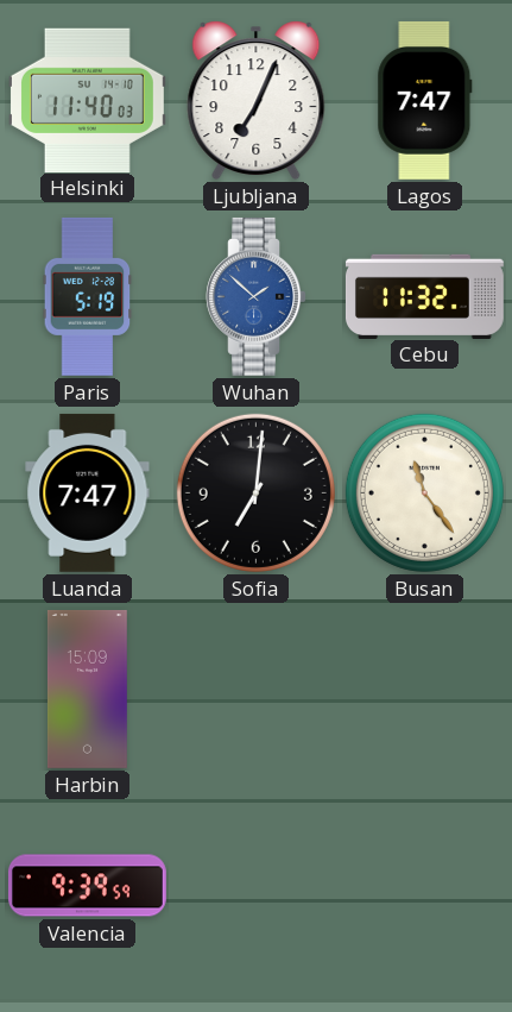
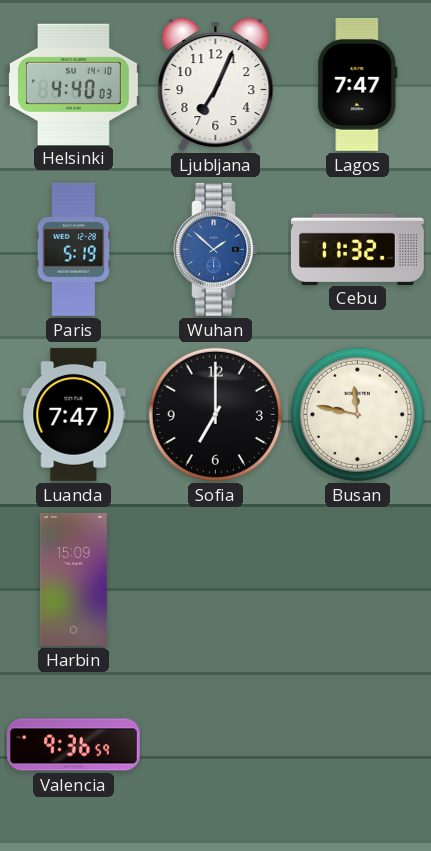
Helsinki: 11:40 -> 4:40 (73, 84)
Sofia: 7:01 -> 7:00 (215, 414)
Busan: 11:24 -> 11:47 (357, 414)
Valencia: 9:39 -> 9:36 (73, 745)
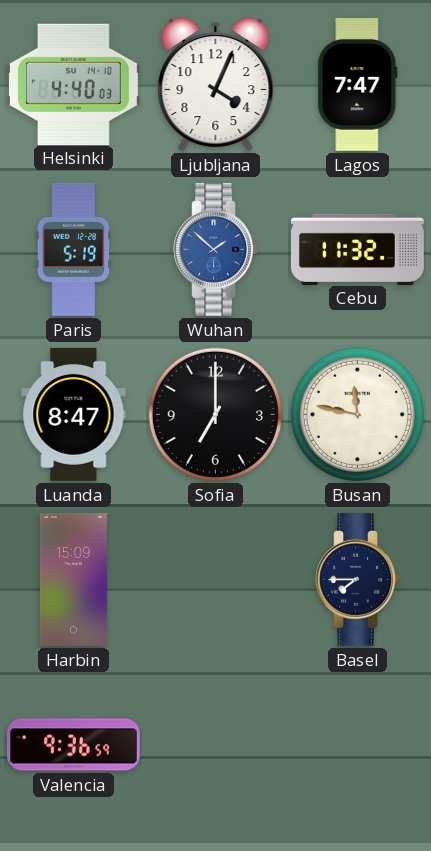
Ljubljana: 7:04 -> 4:04 (216, 85)
Luanda: 7:47 -> 8:47 (74, 414)
Basel: none -> 7:45 (357, 579)
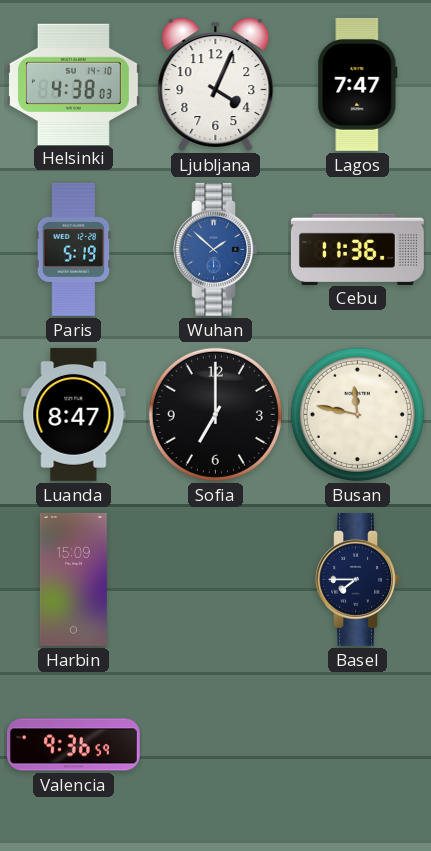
Helsinki: 4:40 -> 4:38 (73, 84)
Cebu: 11:32 -> 11:36 (357, 249)
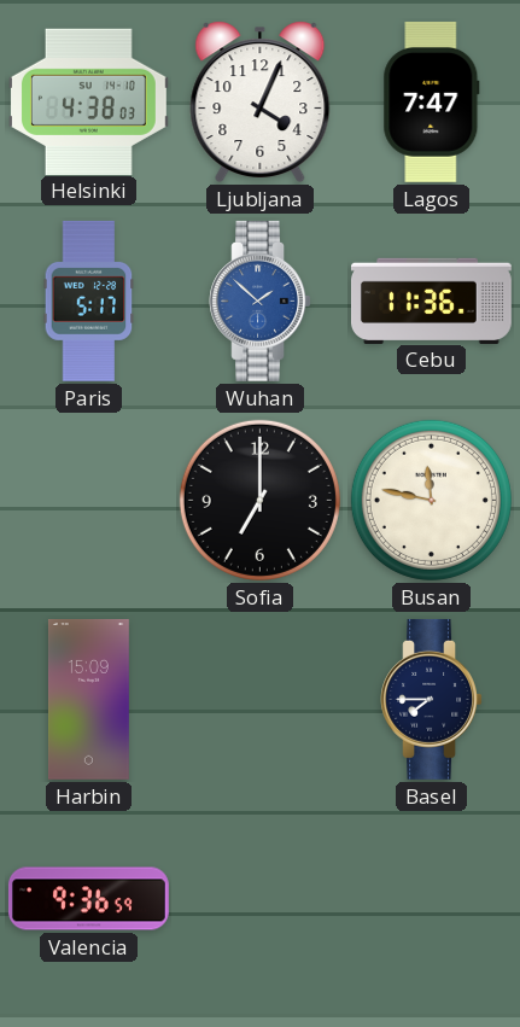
Paris: 5:19 -> 5:17 (89, 300)
Luanda: 8:47 -> none (74, 414)
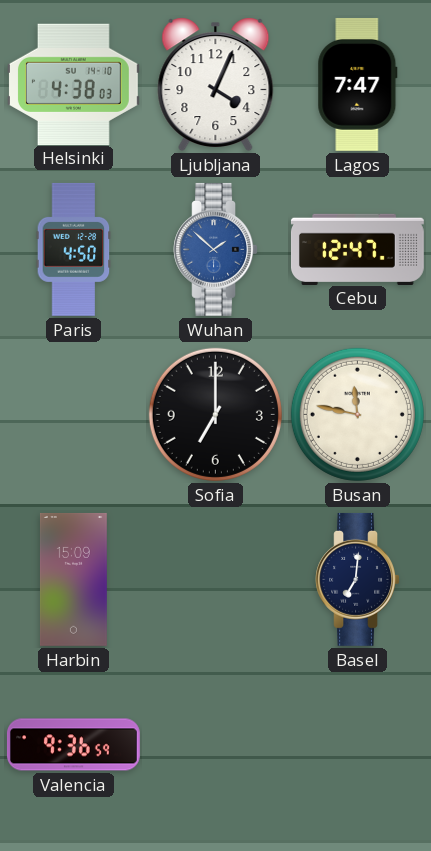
Paris: 5:17 -> 4:50 (74, 249)
Cebu: 11:36 -> 12:47 (357, 249)
Basel: 7:45 -> 7:01 (357, 579)
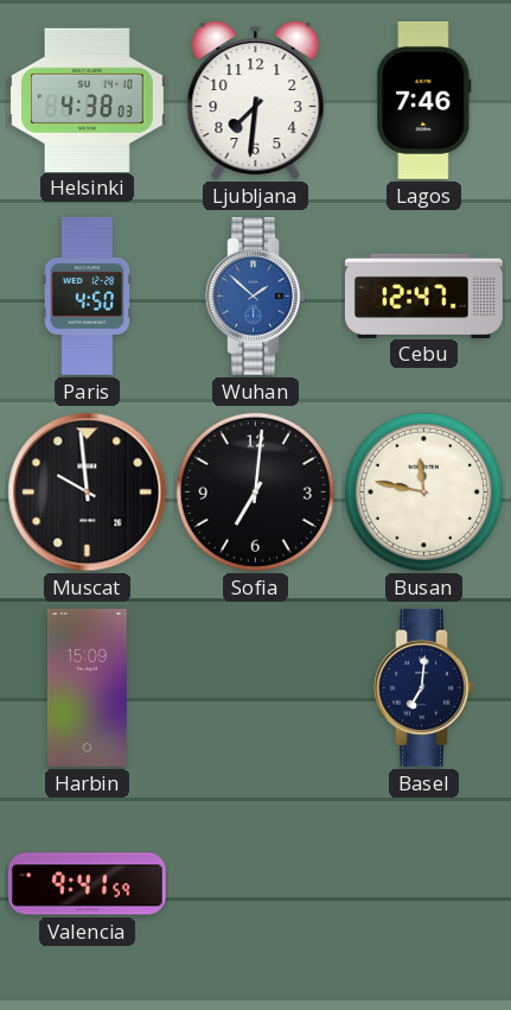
Ljubljana: 4:04 -> 7:31 (256, 101)
Lagos: 7:47 -> 7:46 (424, 100)
Muscat: none -> 9:59 (88, 493)
Sofia: 7:00 -> 7:01 (255, 491)
Valencia: 9:36 -> 9:41 (87, 884)
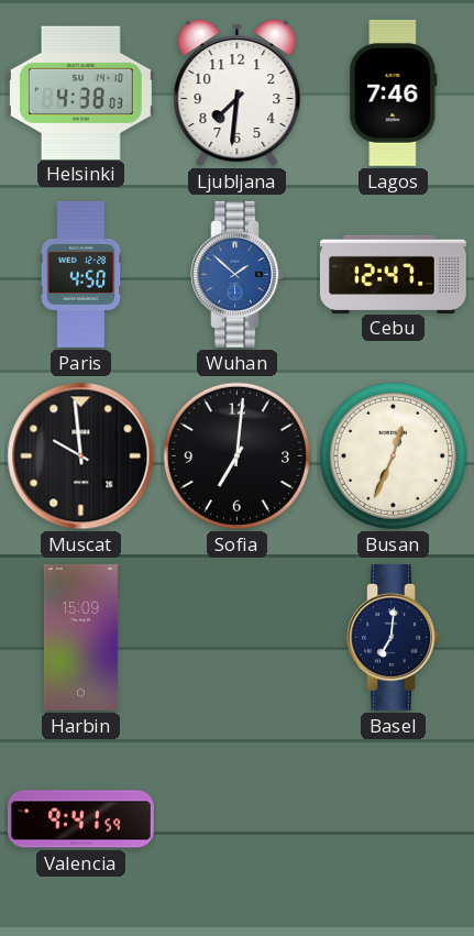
Busan: 11:47 -> 12:34 (393, 455)
